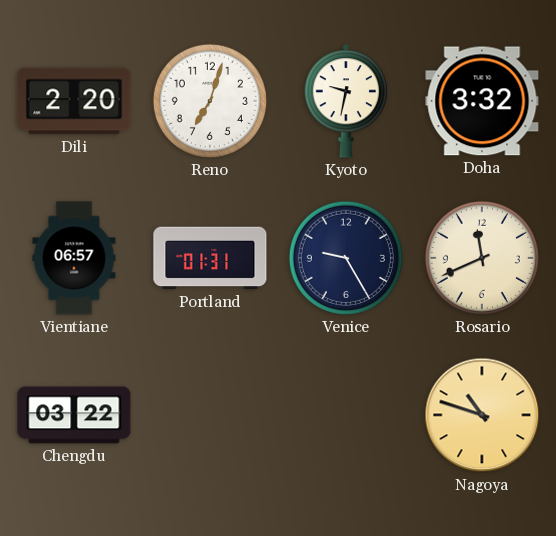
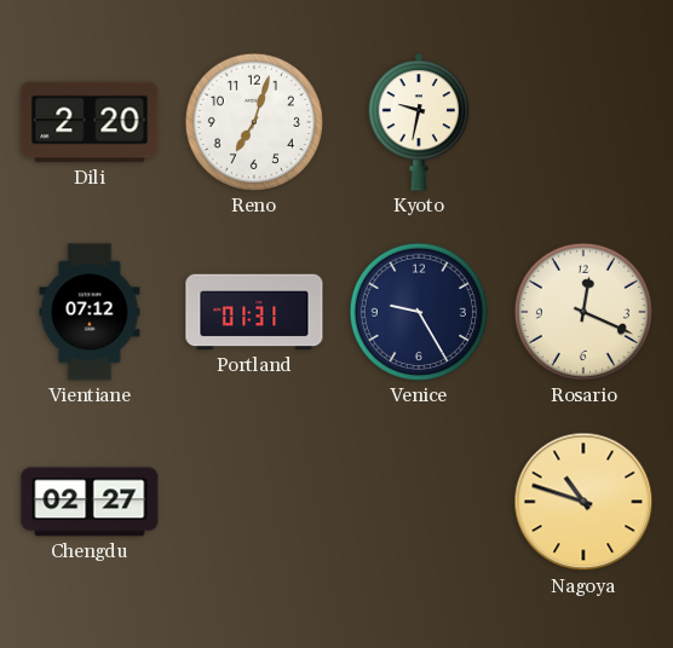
Doha: 3:32 -> none (482, 101)
Vientiane: 06:57 -> 07:12 (90, 312)
Rosario: 11:41 -> 12:19 (583, 312)
Chengdu: 03:22 -> 02:27 (90, 502)
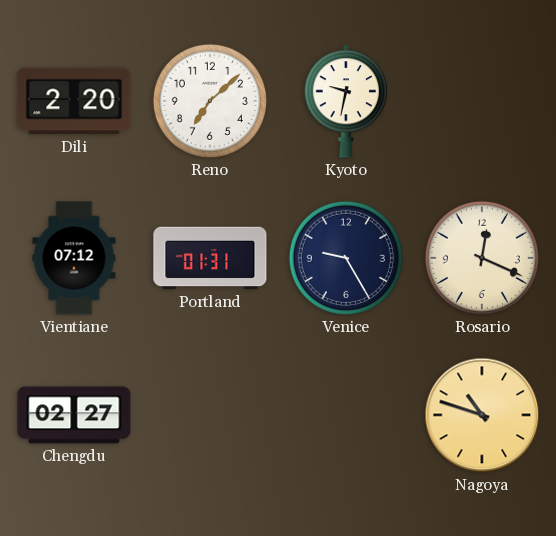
Reno: 7:03 -> 7:08 (210, 101)
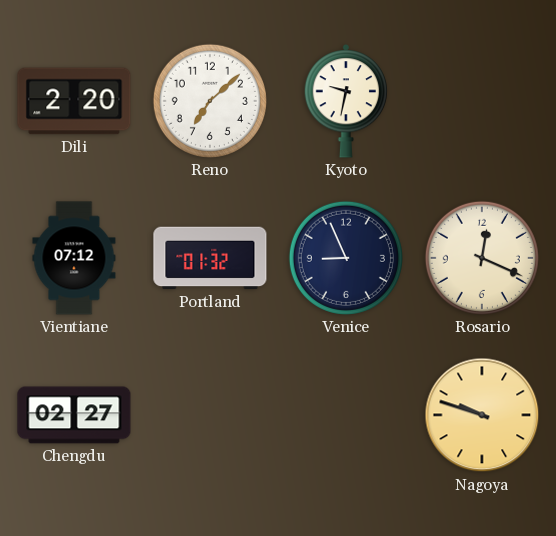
Portland: 01:31 -> 01:32 (210, 258)
Venice: 9:25 -> 8:56 (346, 258)
Nagoya: 10:48 -> 9:48 (482, 415)
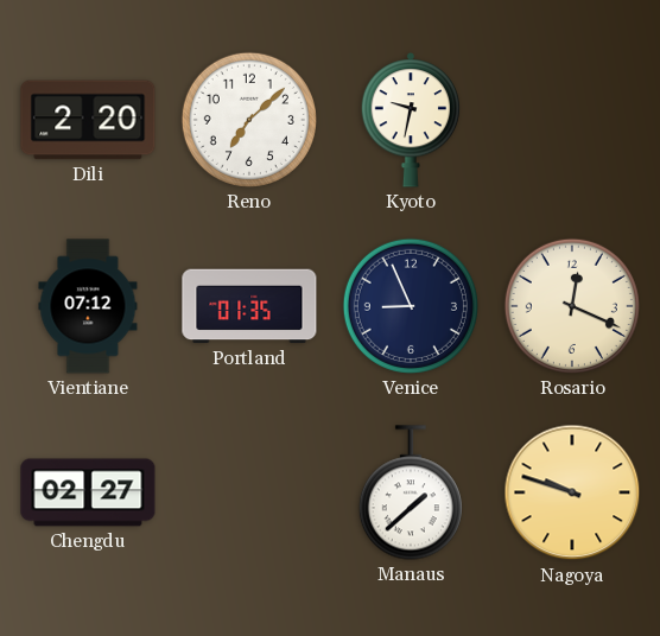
Portland: 01:32 -> 01:35 (249, 306)
Manaus: none -> 1:38 (411, 492)
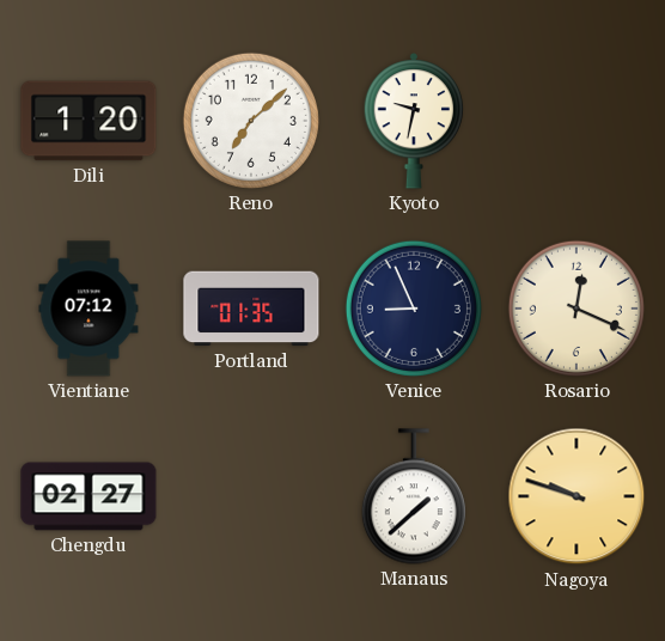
Dili: 2:20 -> 1:20 (89, 121)
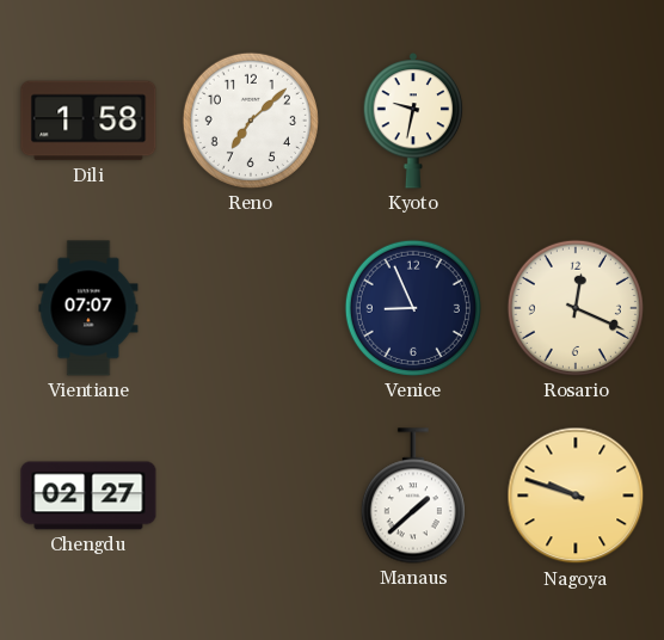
Dili: 1:20 -> 1:58 (88, 121)
Vientiane: 07:12 -> 07:07 (88, 308)
Portland: 01:35 -> none (251, 309)
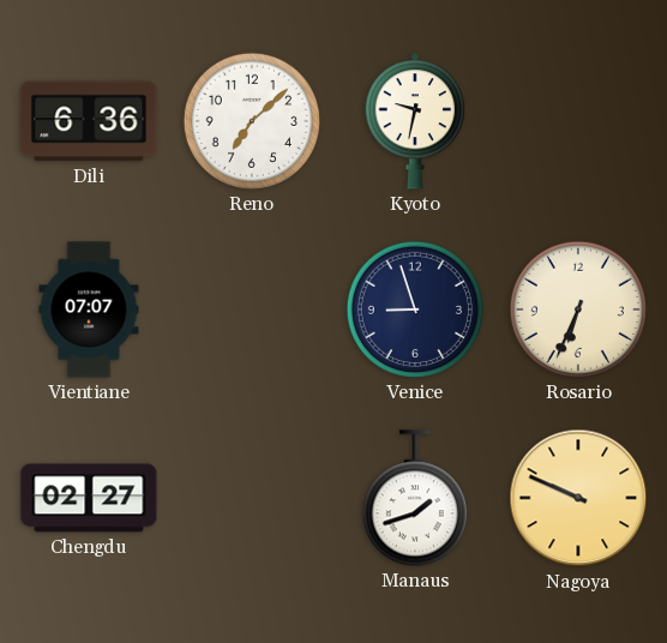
Dili: 1:58 -> 6:36 (89, 121)
Venice: 8:56 -> 8:57 (415, 310)
Rosario: 12:19 -> 6:34 (578, 310)
Manaus: 1:38 -> 1:42 (415, 498)
Nagoya: 9:48 -> 9:49 (578, 498)
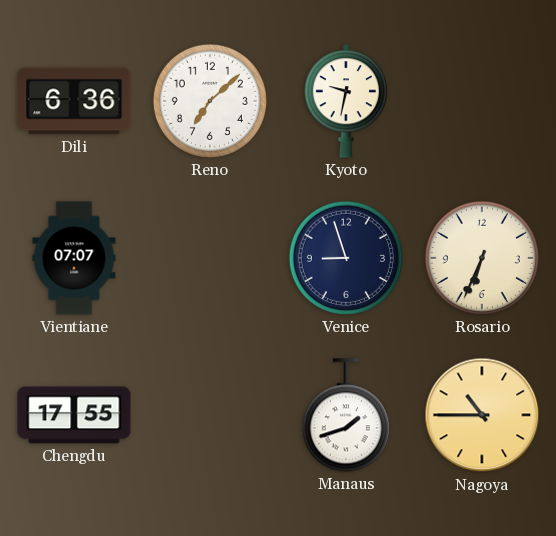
Chengdu: 02:27 -> 17:55 (74, 415)
Nagoya: 9:49 -> 10:45 (482, 415)
